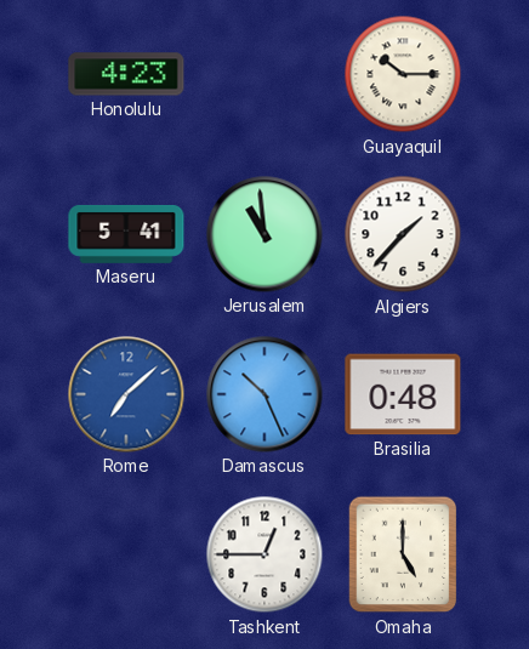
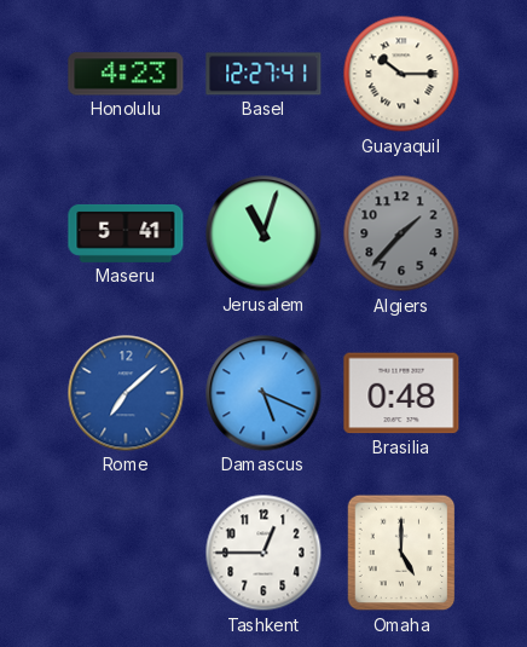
Basel: none -> 12:27 (263, 74)
Jerusalem: 10:59 -> 11:03 (263, 233)
Algiers dial: white -> grey (401, 233)
Damascus: 10:26 -> 5:19 (263, 393)
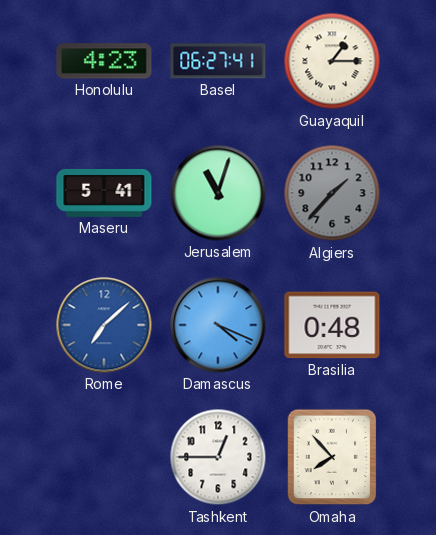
Basel: 12:27 -> 06:27 (218, 61)
Guayaquil: 10:15 -> 1:15 (332, 61)
Damascus: 5:19 -> 4:19 (218, 325)
Omaha: 5:00 -> 7:53 (332, 457)
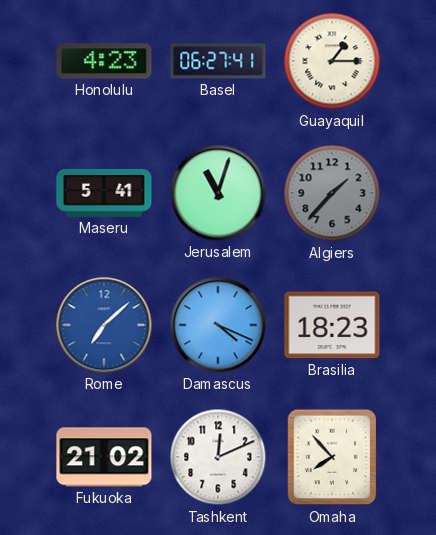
Brasilia: 0:48 -> 18:23 (332, 325)
Fukuoka: none -> 21:02 (104, 457)
Tashkent: 12:45 -> 12:11 (218, 457)
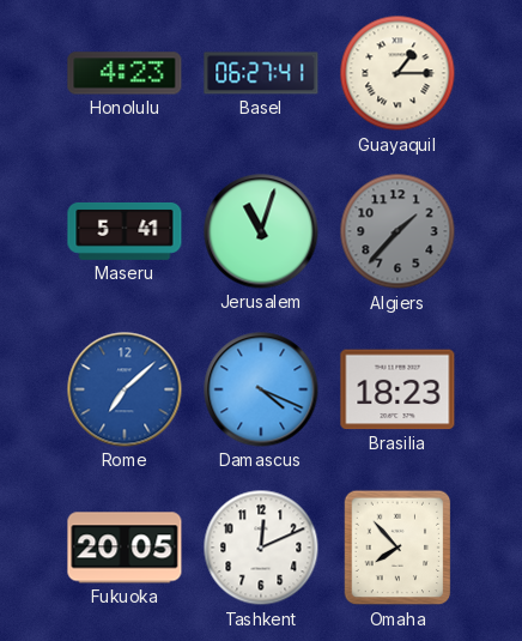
Fukuoka: 21:02 -> 20:05 (125, 548)
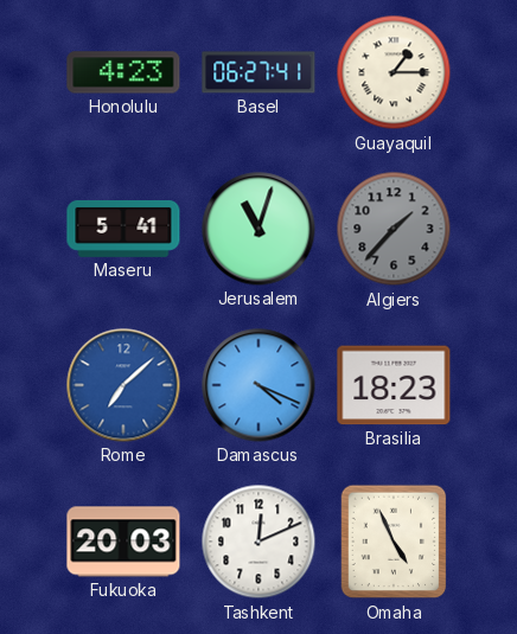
Fukuoka: 20:05 -> 20:03 (123, 542)
Omaha: 7:53 -> 4:56 (394, 542)
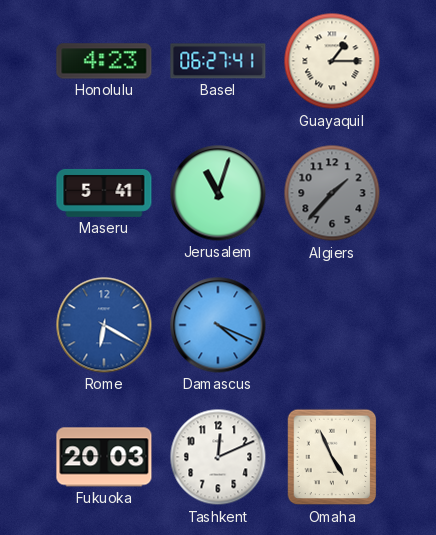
Rome: 7:08 -> 6:20 (104, 325)
Brasilia: 18:23 -> none (394, 385)
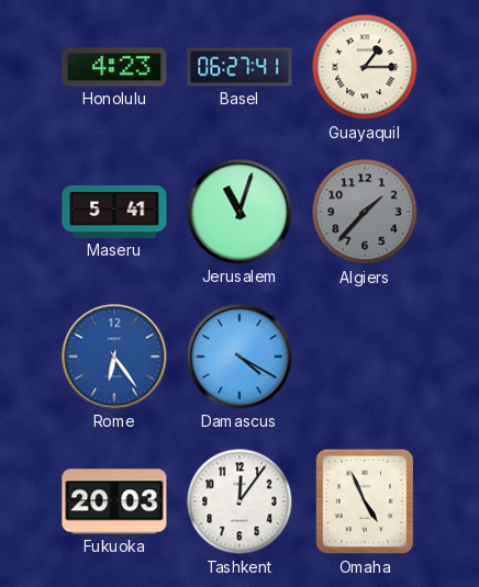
Rome: 6:20 -> 6:24 (114, 357)
Damascus: 4:19 -> 4:20 (239, 357)
Tashkent: 12:11 -> 12:06 (239, 501)
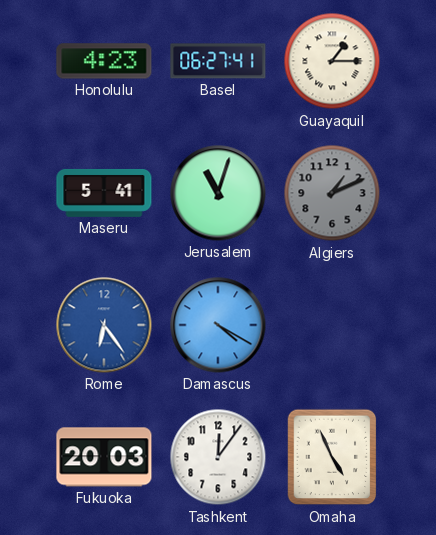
Algiers: 1:37 -> 1:11 (332, 193)
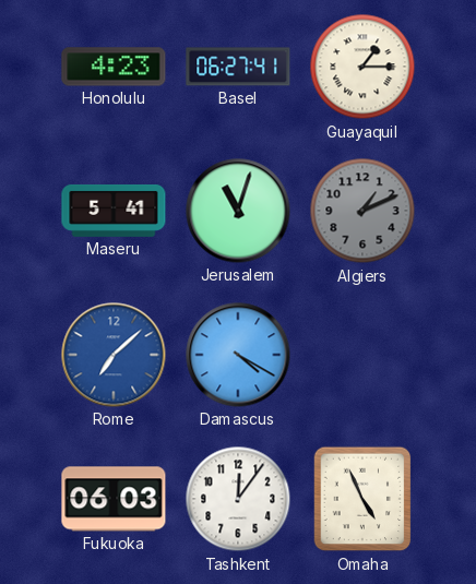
Rome: 6:24 -> 7:08 (114, 355)
Fukuoka: 20:03 -> 06:03 (114, 499)
